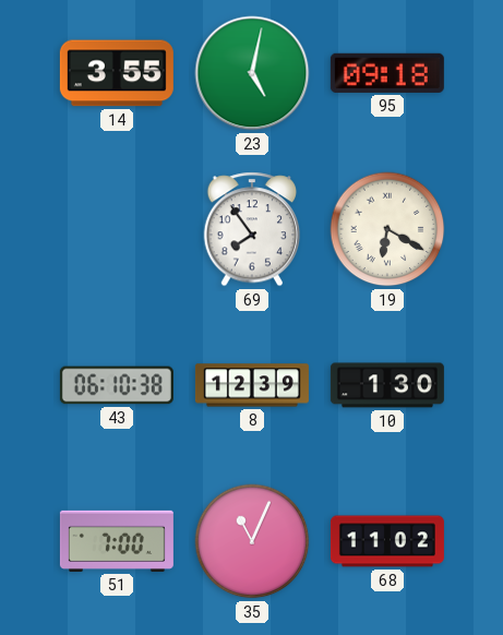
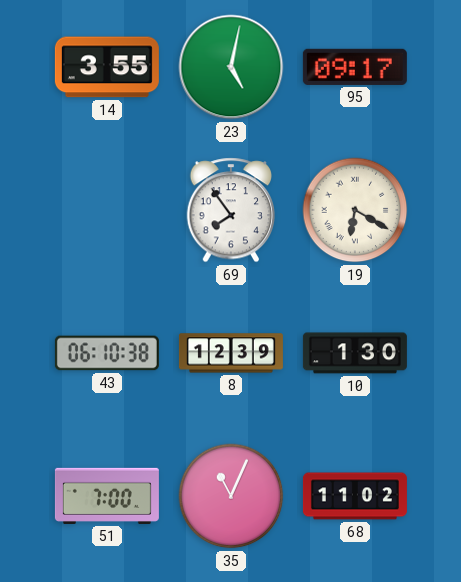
95: 09:18 -> 09:17 (355, 67)
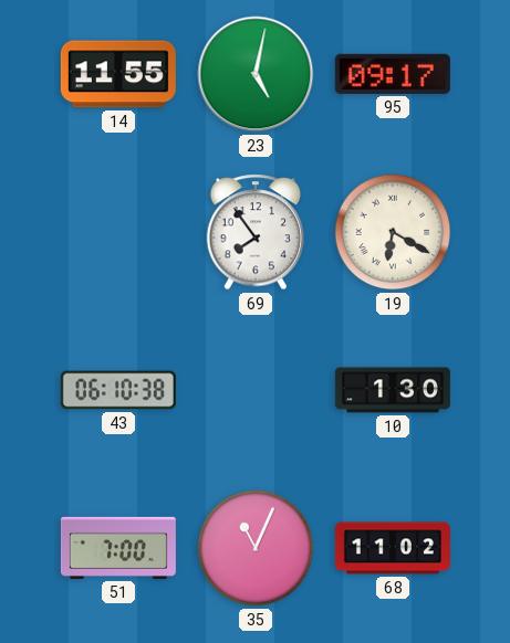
14: 3:55 -> 11:55 (118, 74)
8: 12:39 -> none (231, 353)
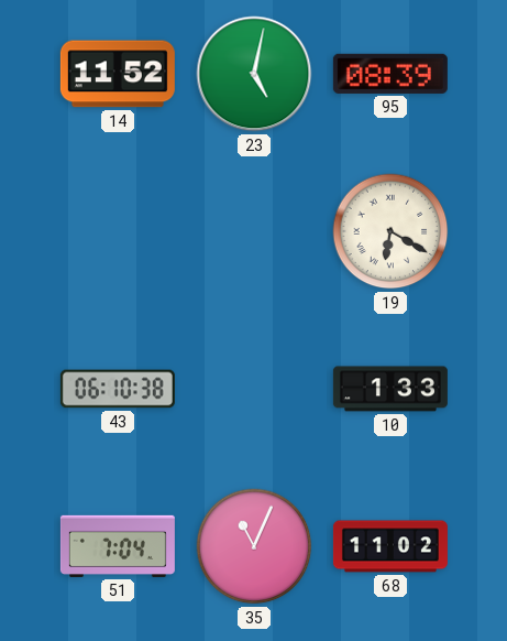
14: 11:55 -> 11:52 (118, 74)
95: 09:17 -> 08:39 (390, 74)
69: 7:54 -> none (256, 232)
10: 1:30 -> 1:33 (390, 389)
51: 7:00 -> 7:04 (118, 546)
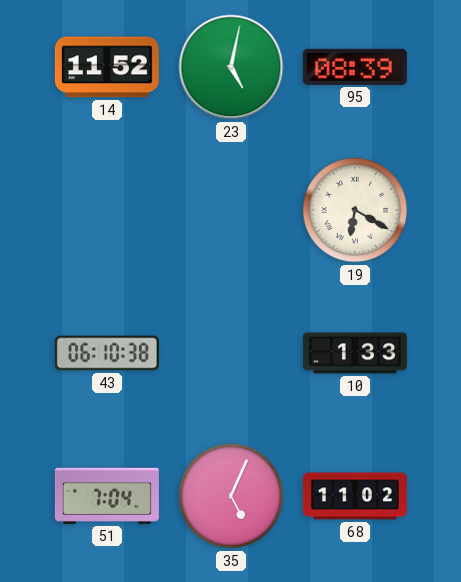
35: 11:04 -> 5:04 (231, 496)
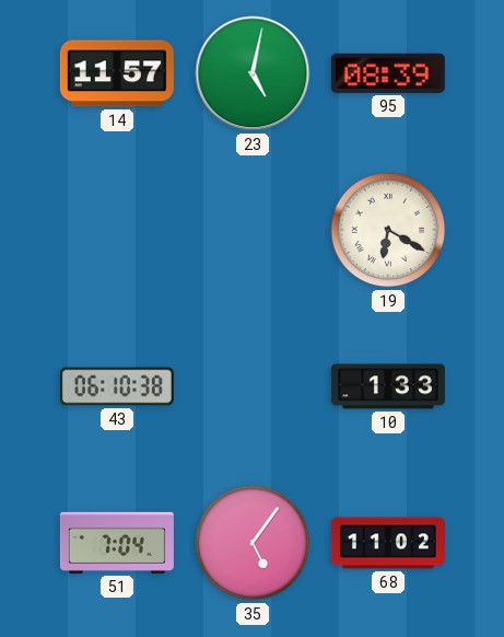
14: 11:52 -> 11:57 (117, 73)
35: 5:04 -> 5:06 (253, 543)
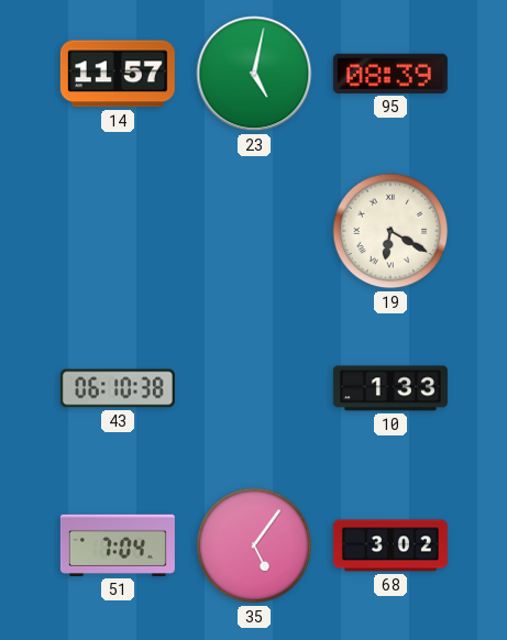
68: 11:02 -> 3:02 (390, 545)
